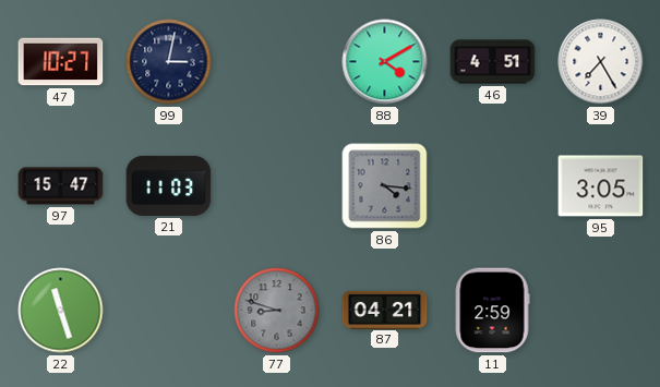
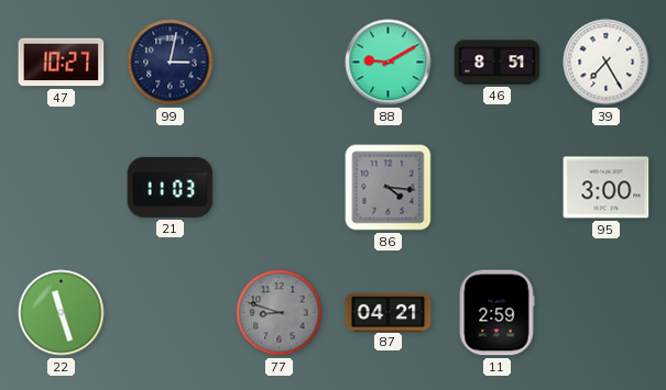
88: 4:10 -> 9:10 (389, 63)
46: 4:51 -> 8:51 (498, 63)
97: 15:47 -> none (61, 186)
95: 3:05 -> 3:00 (607, 188)
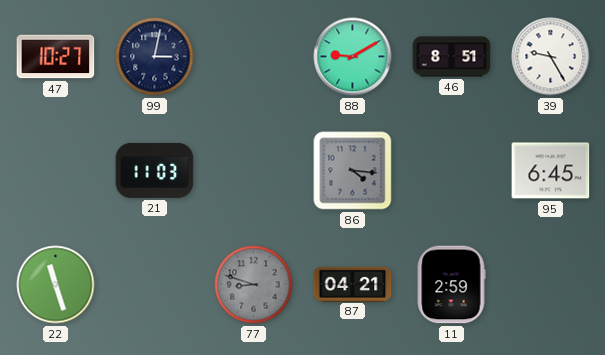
39: 7:25 -> 9:25 (551, 57)
95: 3:00 -> 6:45 (551, 171)
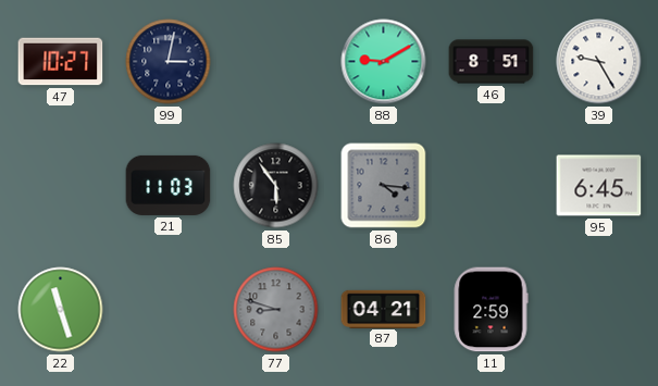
85: none -> 5:54 (276, 186)
